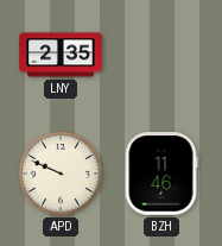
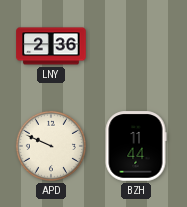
LNY: 2:35 -> 2:36 (51, 46)
BZH: 11:46 -> 11:44 (136, 146)
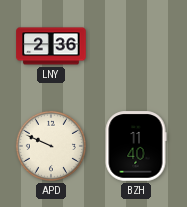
BZH: 11:44 -> 11:40 (136, 146)
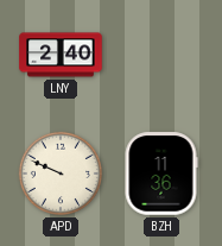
LNY: 2:36 -> 2:40 (61, 55)
BZH: 11:40 -> 11:36 (161, 174)
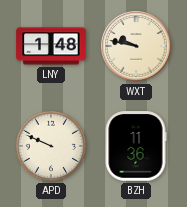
LNY: 2:40 -> 1:48 (51, 46)
WXT: none -> 9:47 (136, 46)
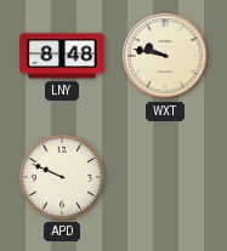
LNY: 1:48 -> 8:48 (62, 56)
BZH: 11:36 -> none (136, 146)
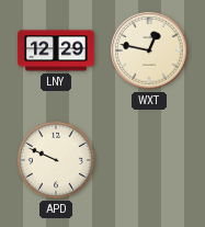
LNY: 8:48 -> 12:29 (56, 50)
WXT: 9:47 -> 12:47 (149, 50)
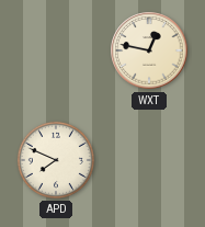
LNY: 12:29 -> none (56, 50)
APD: 9:49 -> 7:49 (56, 160)
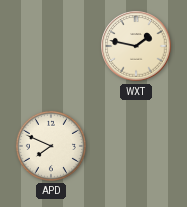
WXT: 12:47 -> 1:47 (136, 46)
